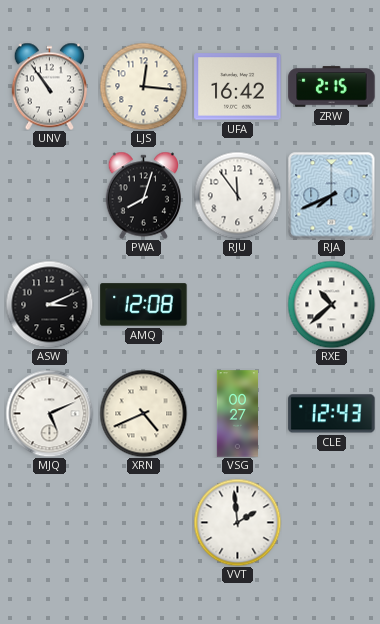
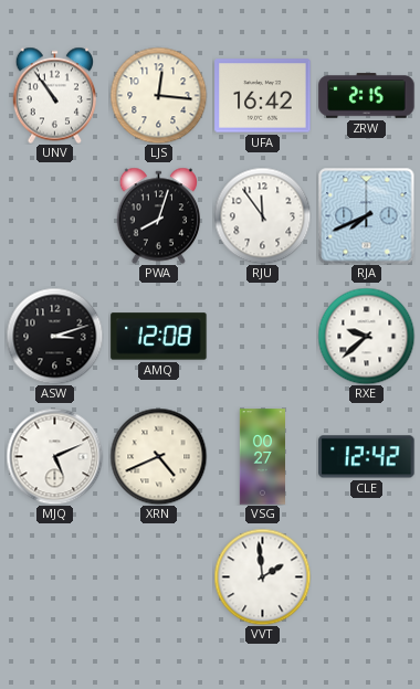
ASW: 3:11 -> 3:12 (54, 336)
RXE: 10:38 -> 9:38 (366, 336)
CLE: 12:43 -> 12:42 (367, 457)
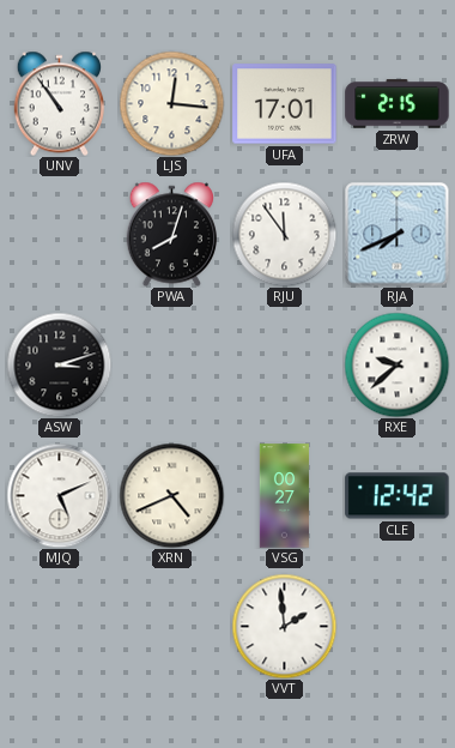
UFA: 16:42 -> 17:01 (285, 104)
AMQ: 12:08 -> none (159, 337)
